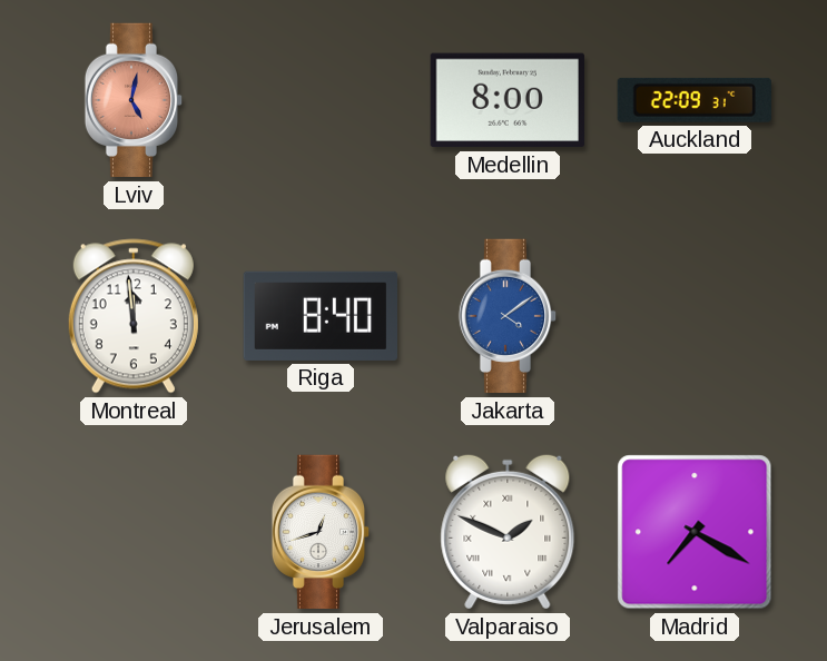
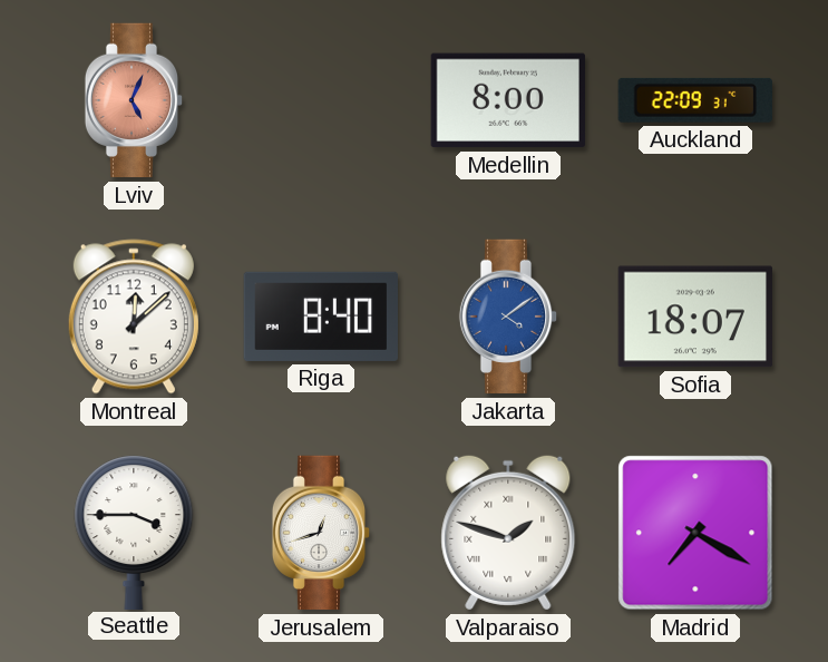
Lviv: 5:02 -> 5:04 (134, 100)
Montreal: 11:59 -> 12:08 (134, 317)
Sofia: none -> 18:07 (694, 317)
Seattle: none -> 3:45 (134, 532)
Valparaiso: 1:49 -> 1:48 (508, 533)
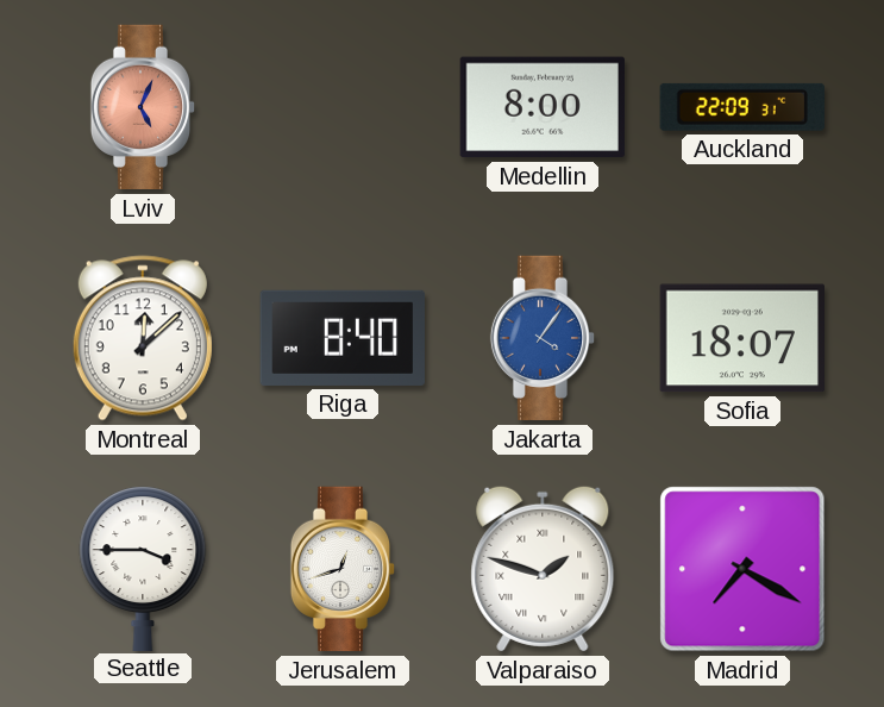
Jakarta: 4:09 -> 4:06 (543, 338)
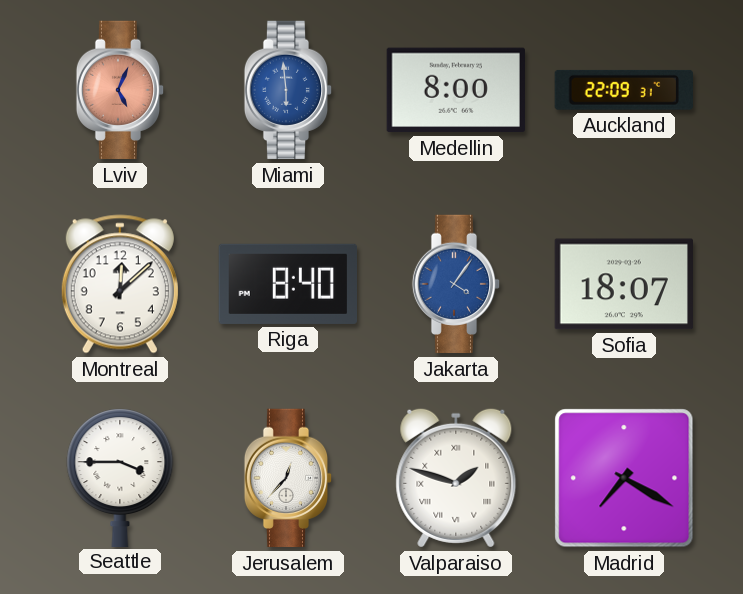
Miami: none -> 5:59 (288, 90)
Jerusalem: 12:42 -> 12:37 (288, 478)
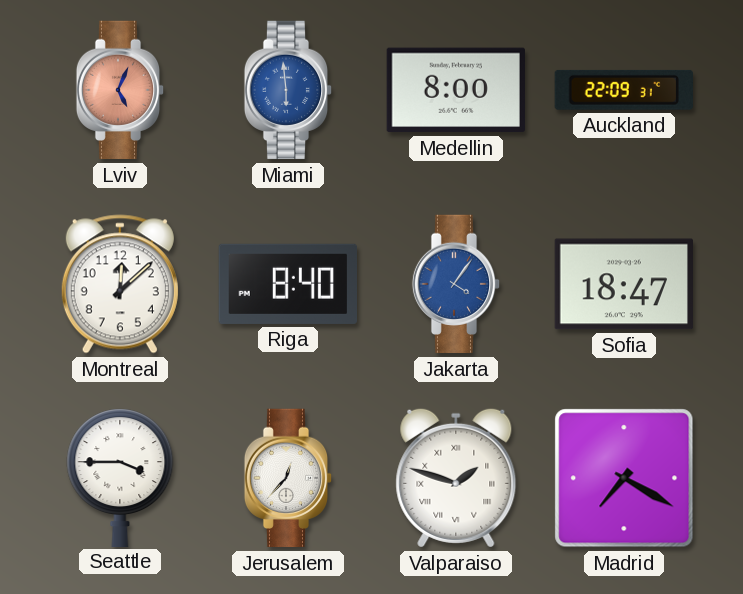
Sofia: 18:07 -> 18:47 (623, 284)
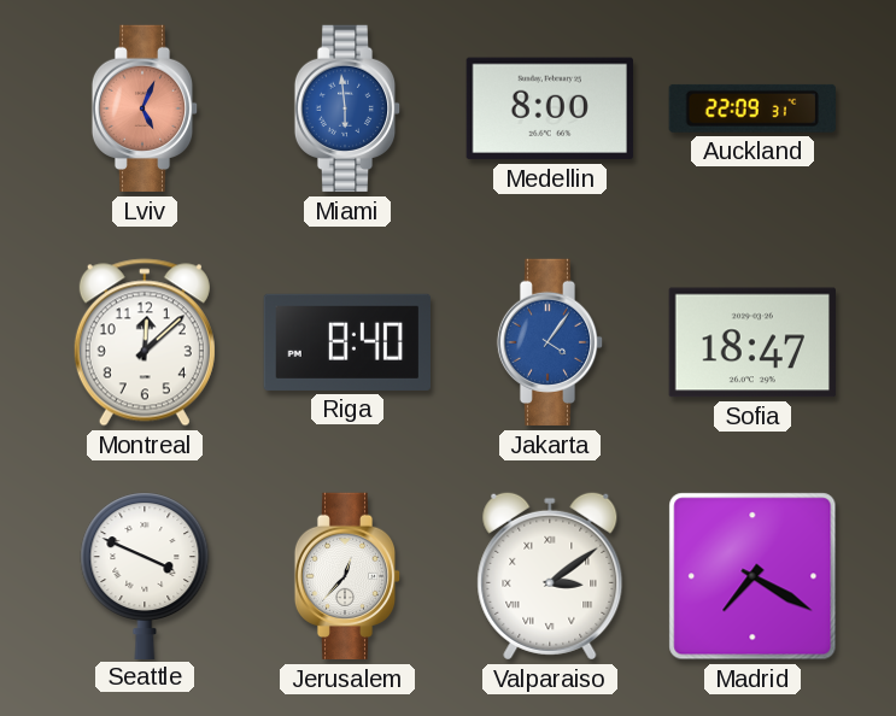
Seattle: 3:45 -> 3:49 (145, 575)
Valparaiso: 1:48 -> 3:09 (550, 576)
